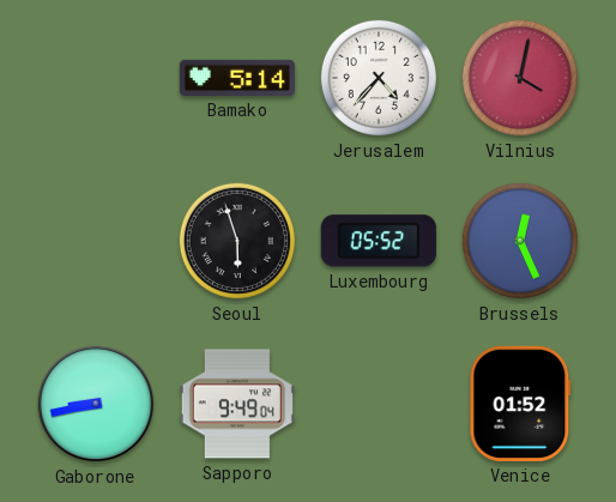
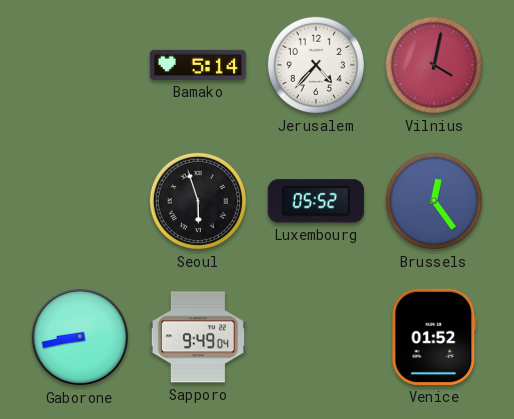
Brussels: 12:26 -> 12:24 (434, 201)
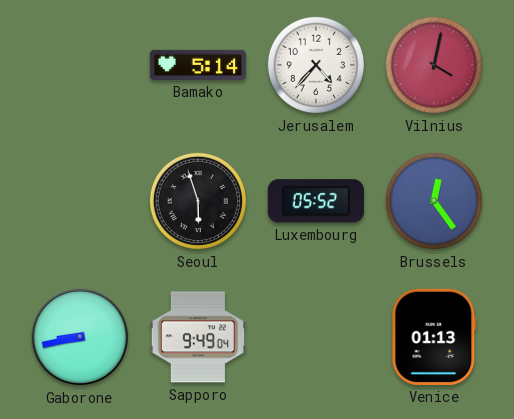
Venice: 01:52 -> 01:13 (434, 337)
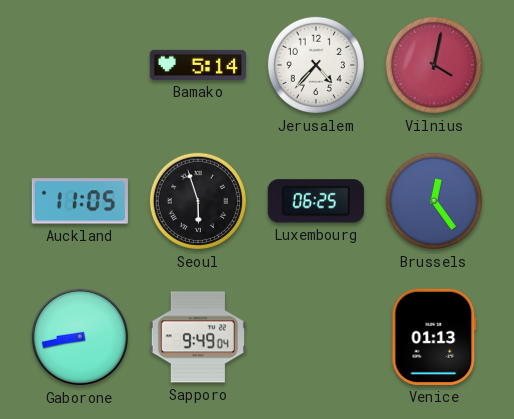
Auckland: none -> 11:05 (80, 201)
Luxembourg: 05:52 -> 06:25 (316, 201)
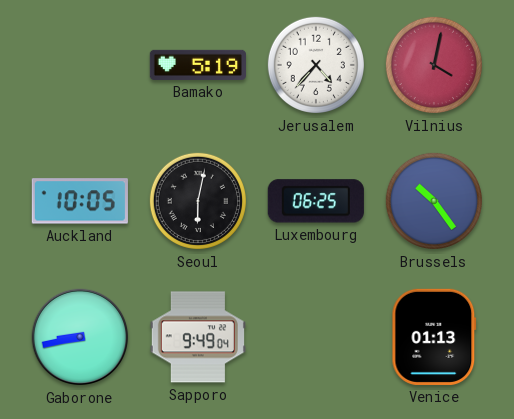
Bamako: 5:14 -> 5:19 (198, 65)
Auckland: 11:05 -> 10:05 (80, 201)
Seoul: 5:57 -> 6:02 (198, 201)
Brussels: 12:24 -> 10:24 (434, 201)
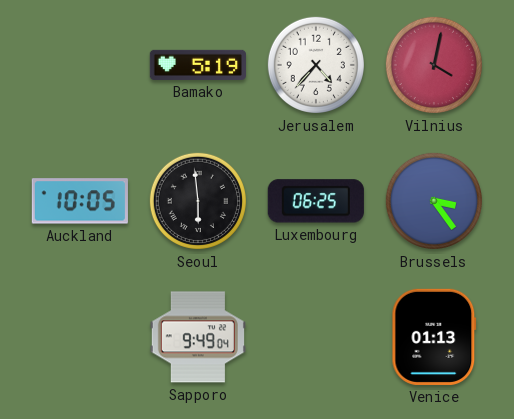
Seoul: 6:02 -> 5:59 (198, 201)
Brussels: 10:24 -> 3:24 (434, 201)
Gaborone: 8:43 -> none (80, 337)
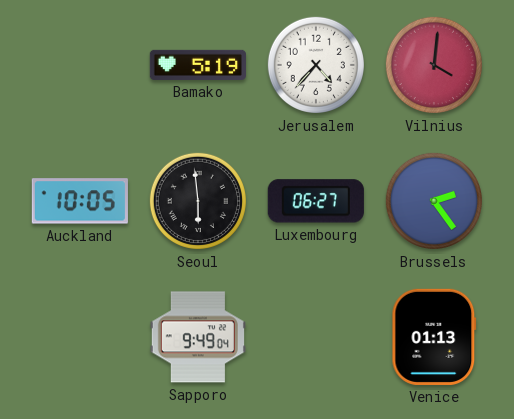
Vilnius: 4:02 -> 4:01 (434, 65)
Luxembourg: 06:25 -> 06:27 (316, 201)
Brussels: 3:24 -> 2:24 (434, 201)
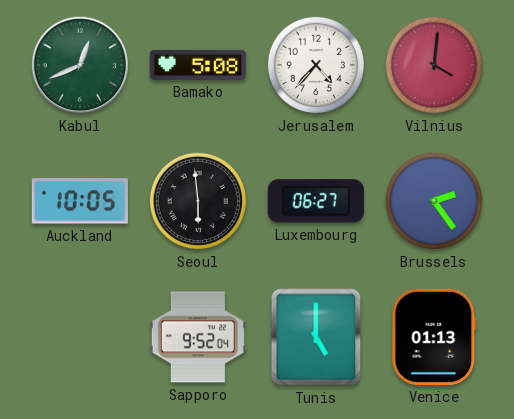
Kabul: none -> 12:41 (80, 65)
Bamako: 5:19 -> 5:08 (198, 65)
Sapporo: 9:49 -> 9:52 (198, 337)
Tunis: none -> 5:00 (316, 337)
